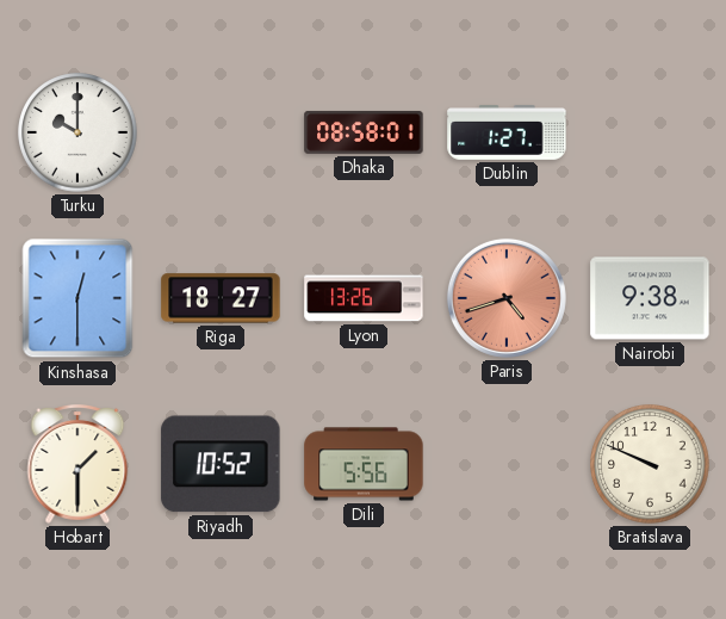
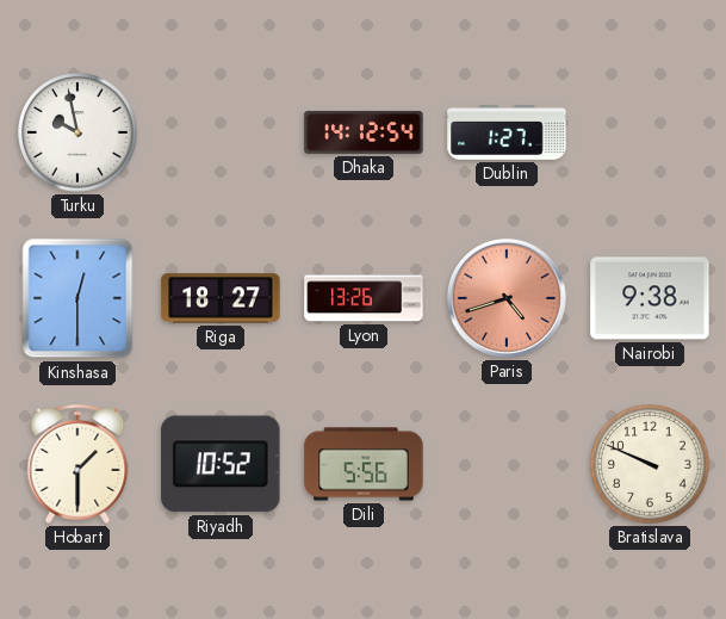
Turku: 10:00 -> 9:58 (77, 132)
Dhaka: 08:58 -> 14:12 (364, 132)
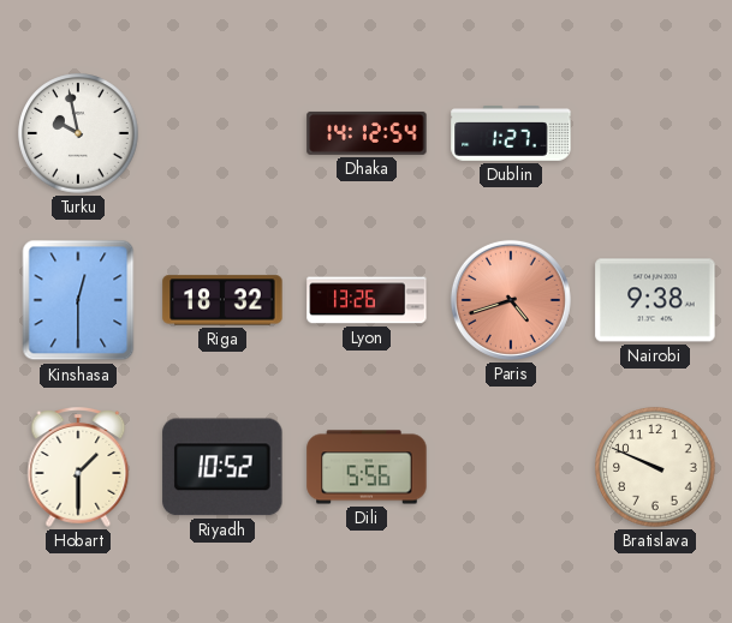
Riga: 18:27 -> 18:32 (222, 300)
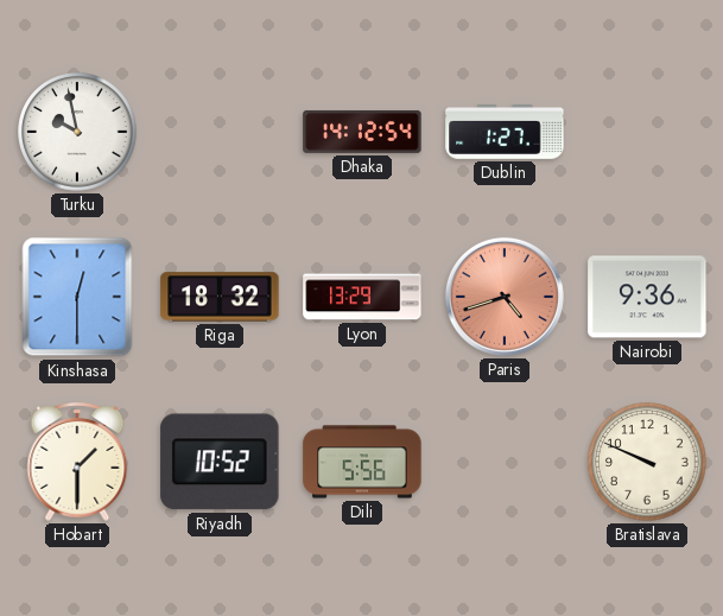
Lyon: 13:26 -> 13:29 (362, 297)
Nairobi: 9:38 -> 9:36 (647, 297)
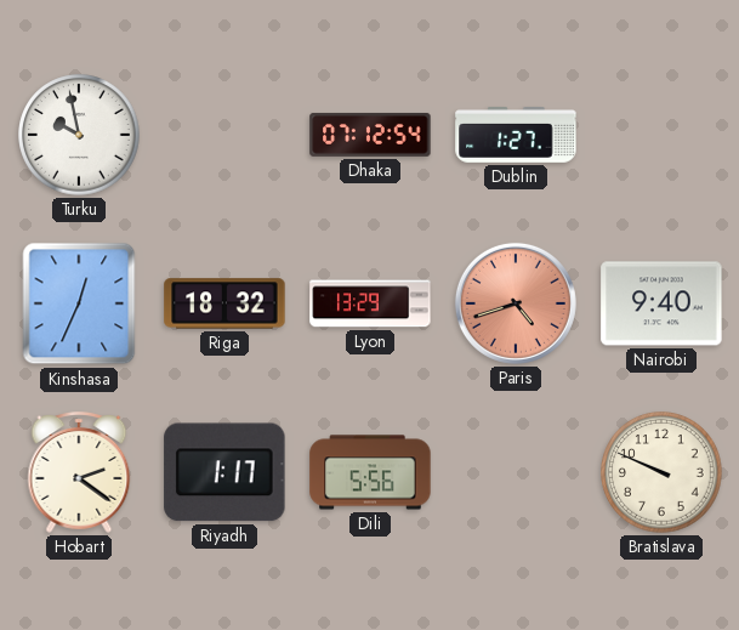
Dhaka: 14:12 -> 07:12 (370, 135)
Kinshasa: 12:30 -> 12:34 (79, 303)
Nairobi: 9:36 -> 9:40 (661, 303)
Hobart: 1:30 -> 2:21 (79, 473)
Riyadh: 10:52 -> 1:17 (224, 472)
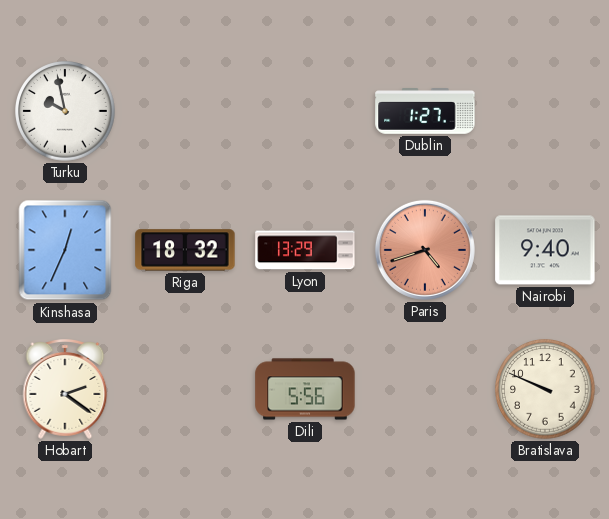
Dhaka: 07:12 -> none (370, 135)
Riyadh: 1:17 -> none (224, 472)
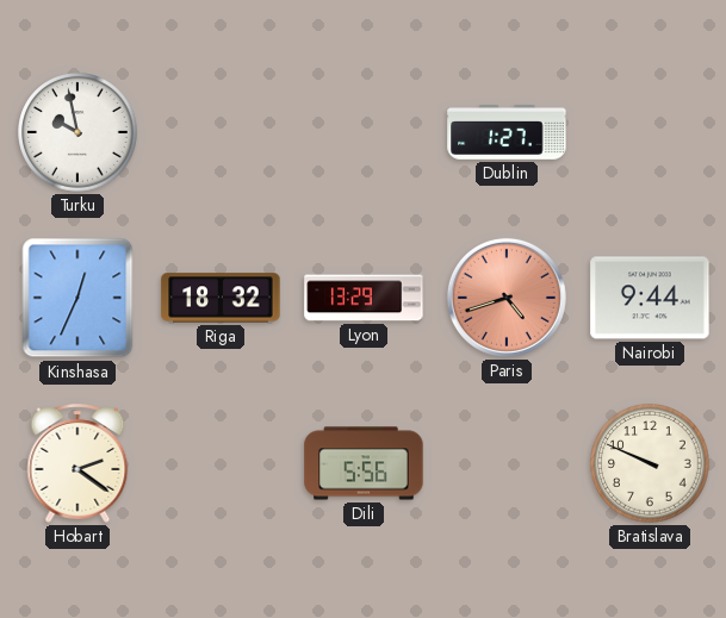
Nairobi: 9:40 -> 9:44 (650, 298)
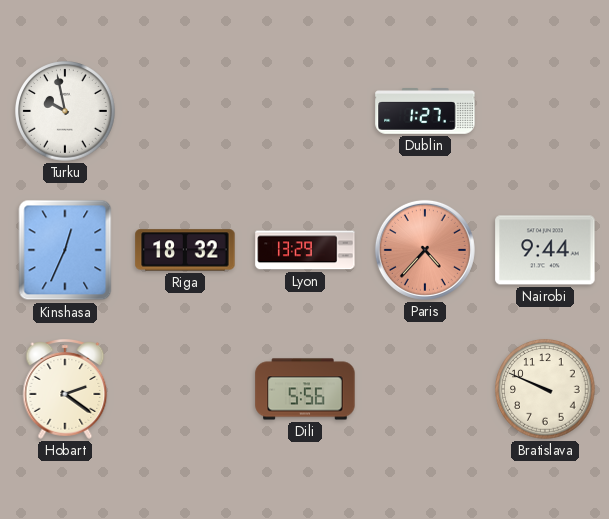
Paris: 4:42 -> 4:37 (425, 250)
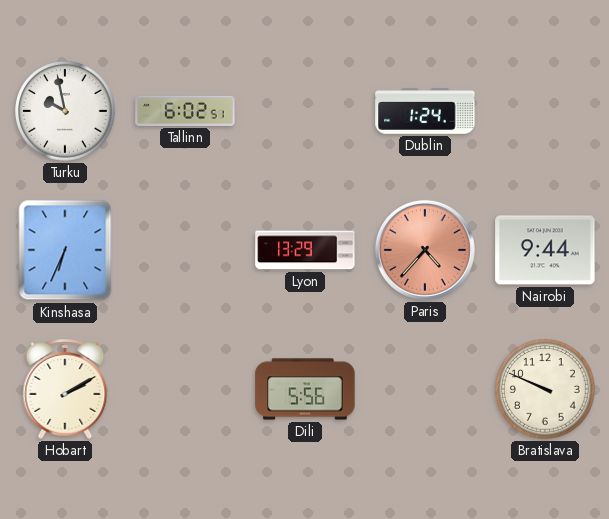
Tallinn: none -> 6:02 (185, 111)
Dublin: 1:27 -> 1:24 (425, 112)
Kinshasa: 12:34 -> 6:34 (65, 250)
Riga: 18:32 -> none (185, 250)
Hobart: 2:21 -> 2:10 (65, 390)
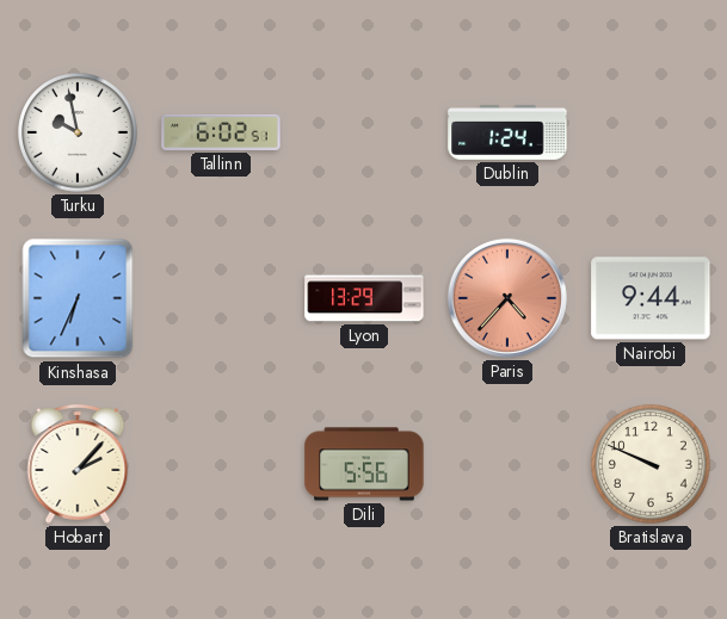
Hobart: 2:10 -> 2:07 (78, 465)
